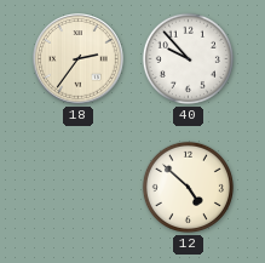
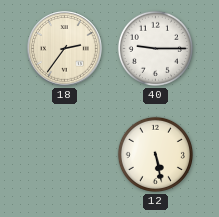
40: 9:53 -> 9:15 (155, 48)
12: 4:52 -> 5:28 (155, 154)
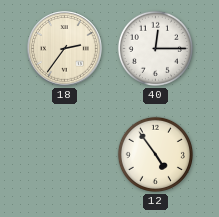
40: 9:15 -> 12:15 (155, 48)
12: 5:28 -> 4:54 (155, 154)
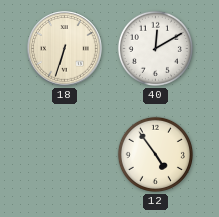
18: 2:36 -> 6:33 (65, 49)
40: 12:15 -> 12:10 (155, 48)
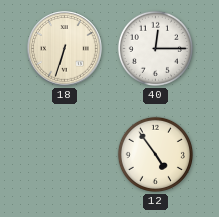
40: 12:10 -> 12:15 (155, 48)
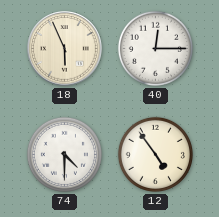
18: 6:33 -> 5:56 (65, 49)
74: none -> 4:30 (64, 154)
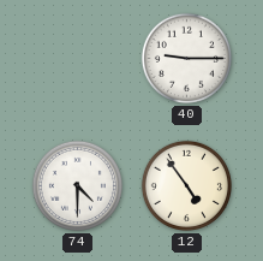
18: 5:56 -> none (65, 49)
40: 12:15 -> 9:15 (186, 58)
